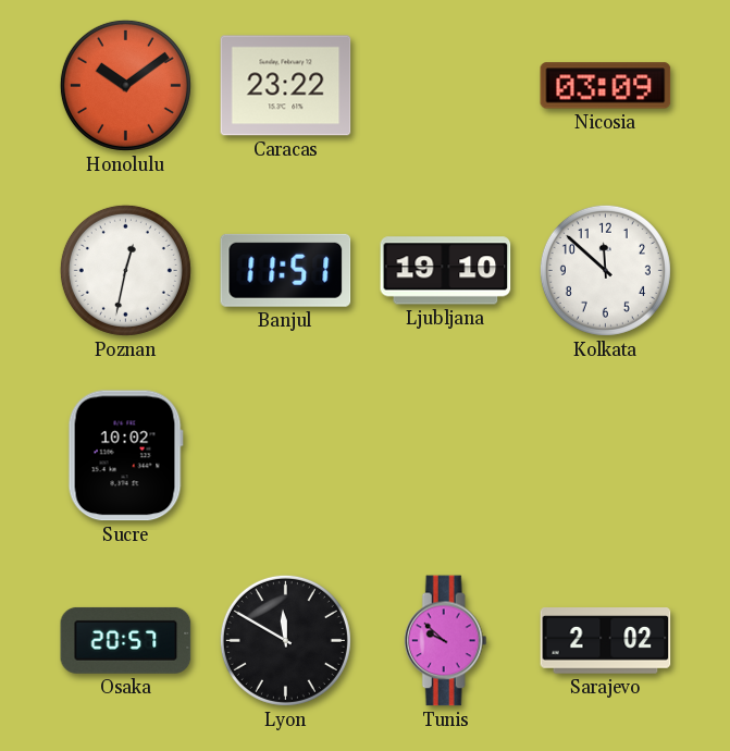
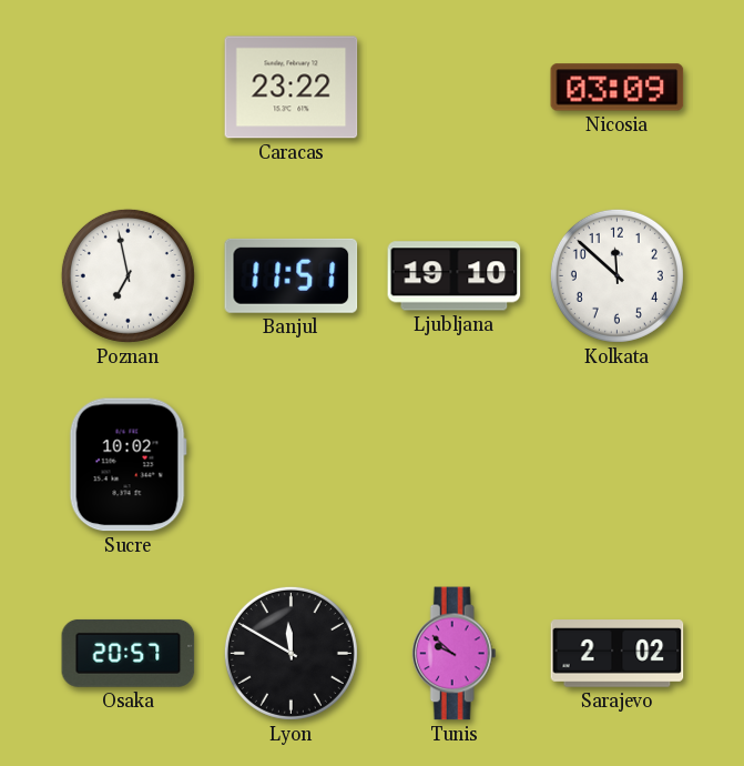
Honolulu: 10:09 -> none (125, 85)
Poznan: 12:32 -> 6:58 (128, 275)
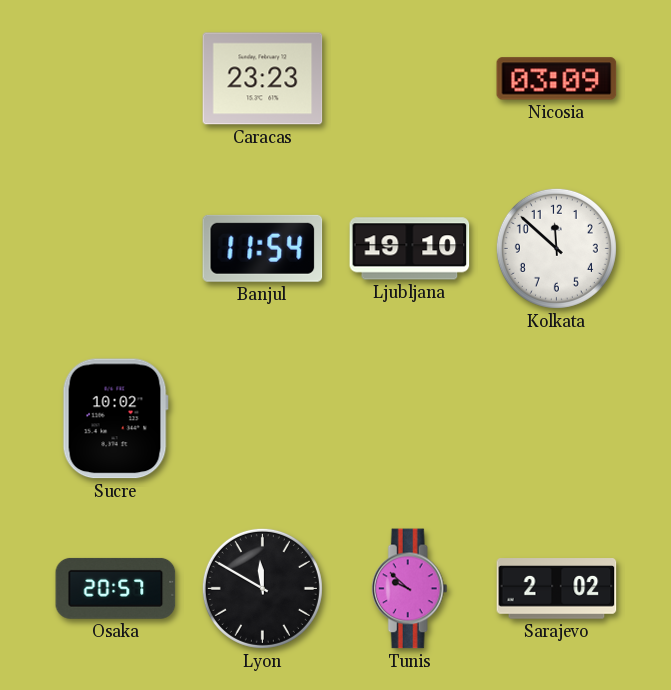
Caracas: 23:22 -> 23:23 (263, 79)
Poznan: 6:58 -> none (128, 275)
Banjul: 11:51 -> 11:54 (263, 248)
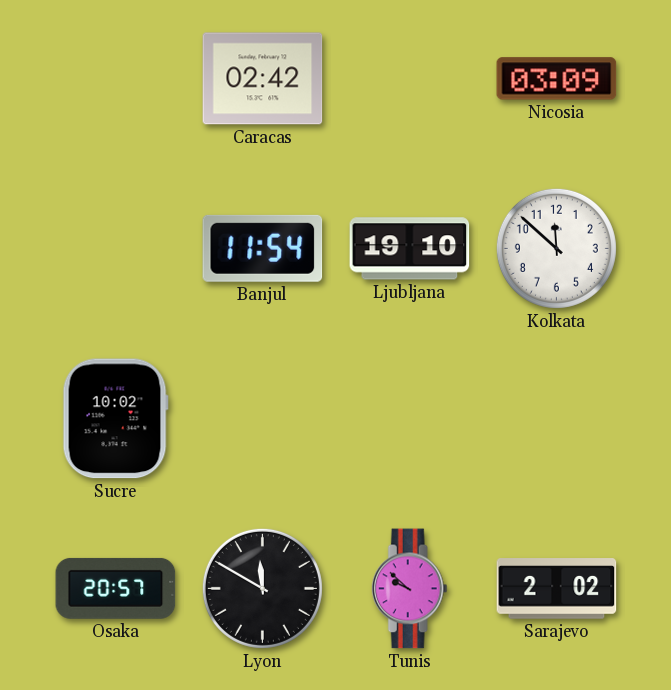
Caracas: 23:23 -> 02:42 (263, 79)
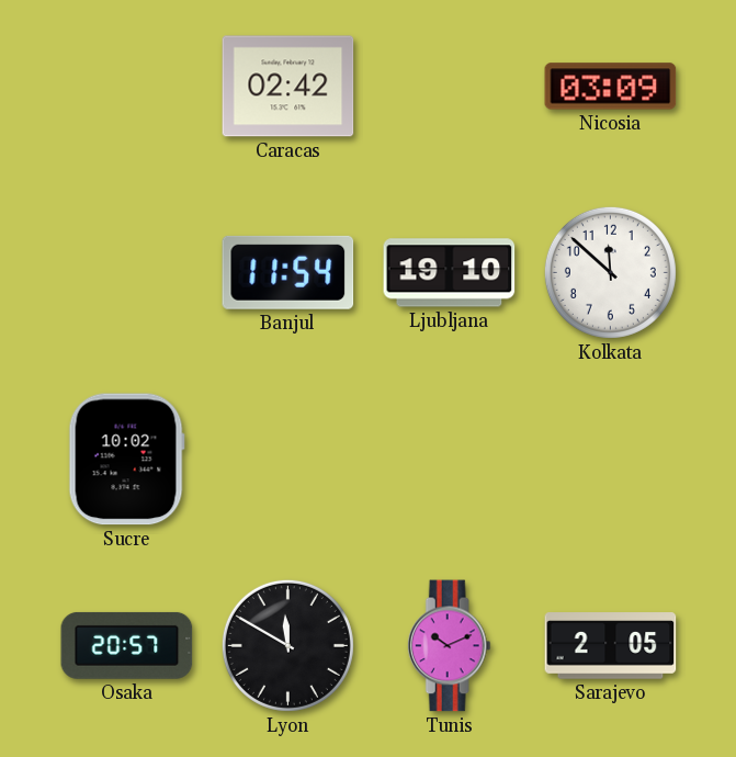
Tunis: 9:52 -> 10:11 (449, 646)
Sarajevo: 2:02 -> 2:05 (611, 646)
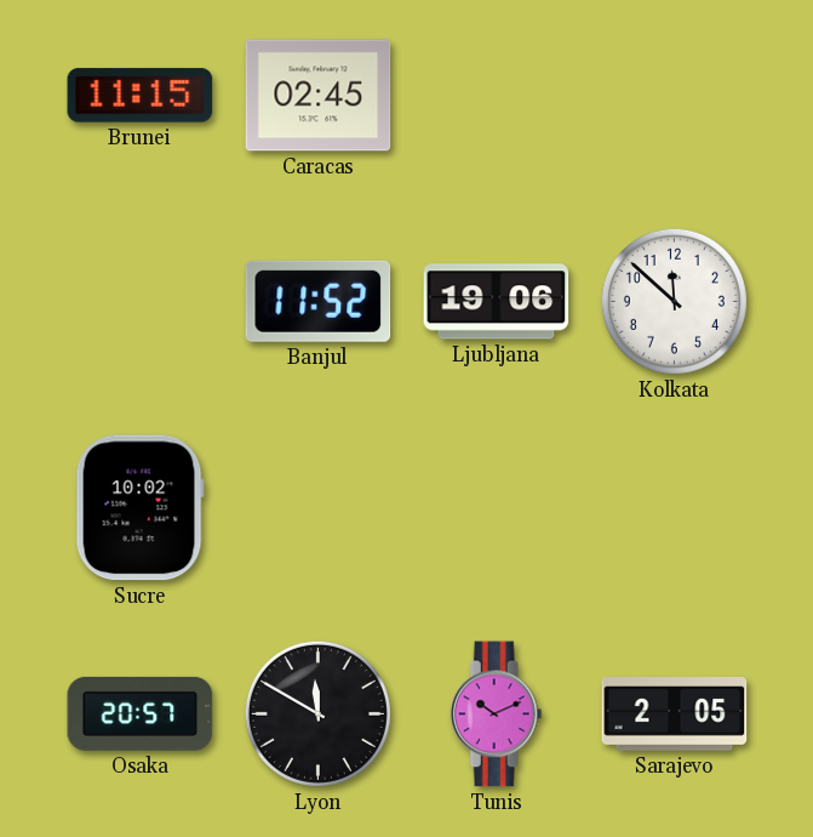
Brunei: none -> 11:15 (141, 96)
Caracas: 02:42 -> 02:45 (319, 96)
Nicosia: 03:09 -> none (611, 87)
Banjul: 11:54 -> 11:52 (319, 301)
Ljubljana: 19:10 -> 19:06 (497, 302)
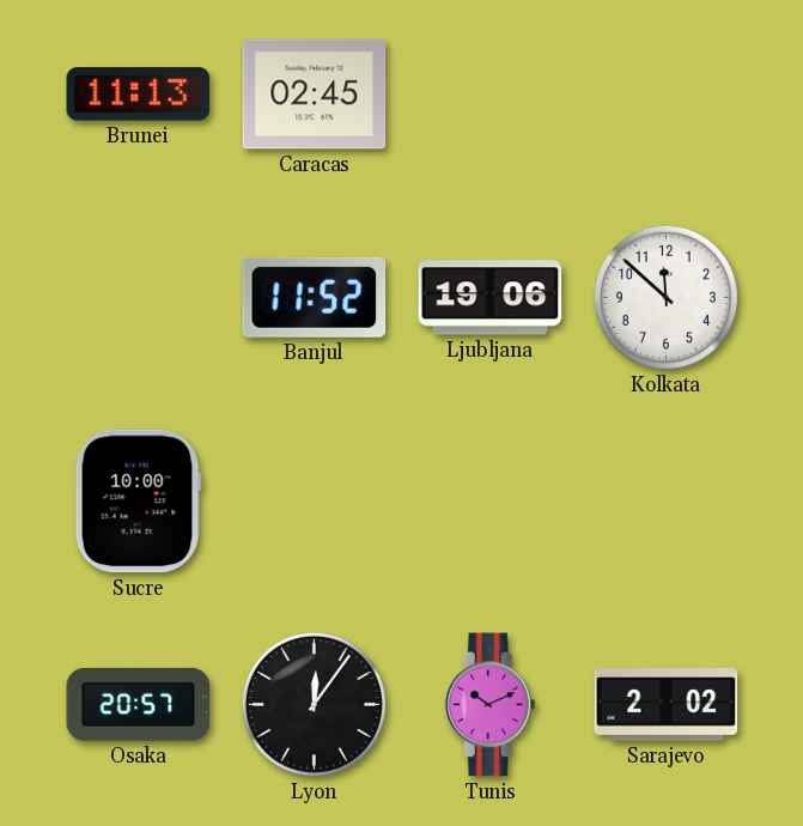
Brunei: 11:15 -> 11:13 (139, 95)
Sucre: 10:02 -> 10:00 (138, 502)
Lyon: 11:50 -> 12:06 (314, 704)
Sarajevo: 2:05 -> 2:02 (667, 705)
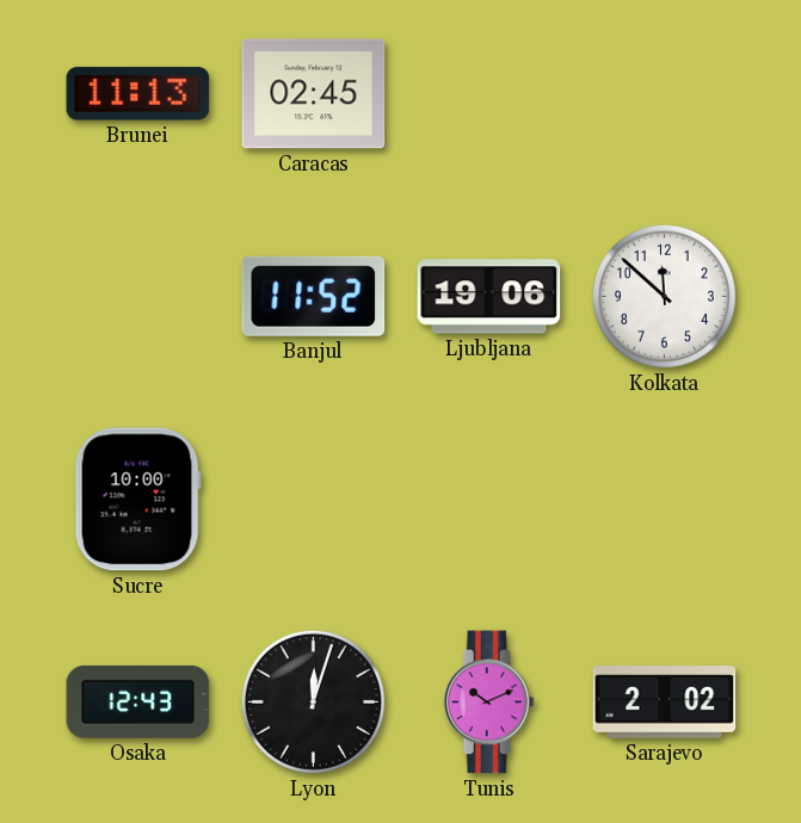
Osaka: 20:57 -> 12:43 (138, 701)
Lyon: 12:06 -> 12:03 (313, 701)
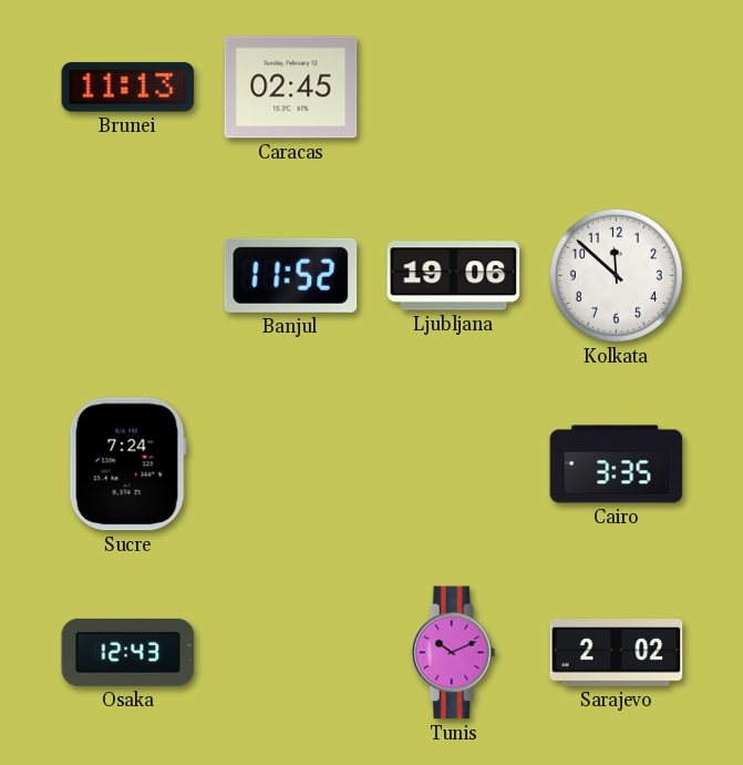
Sucre: 10:00 -> 7:24 (127, 465)
Cairo: none -> 3:35 (617, 465)
Lyon: 12:03 -> none (313, 701)
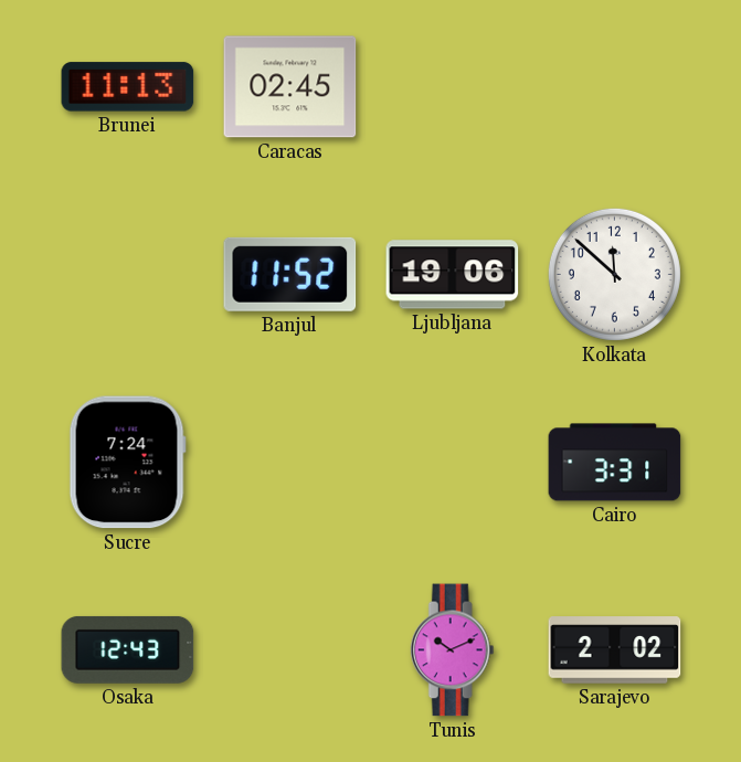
Cairo: 3:35 -> 3:31 (615, 463)
